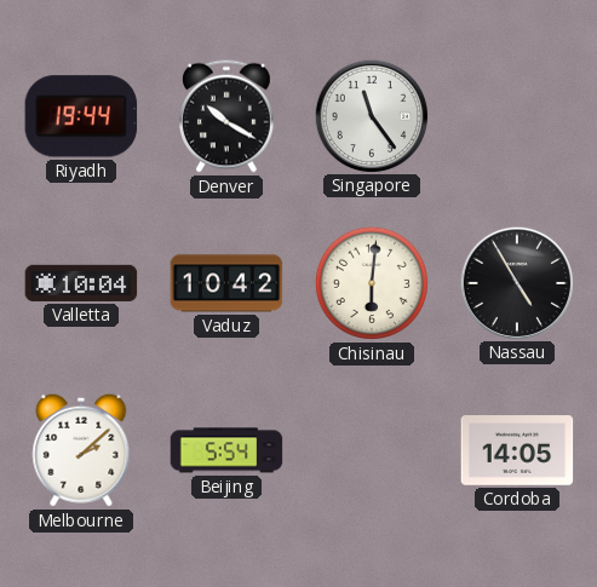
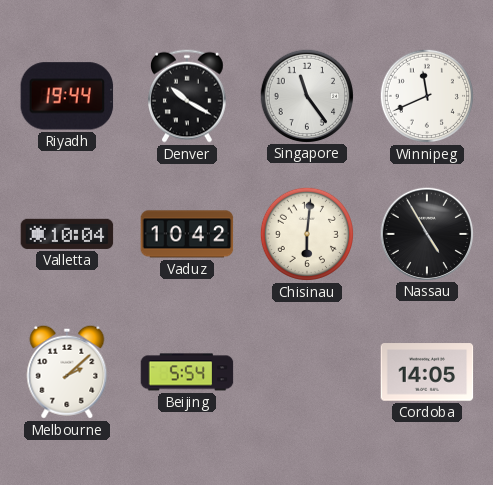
Winnipeg: none -> 11:41 (427, 96)
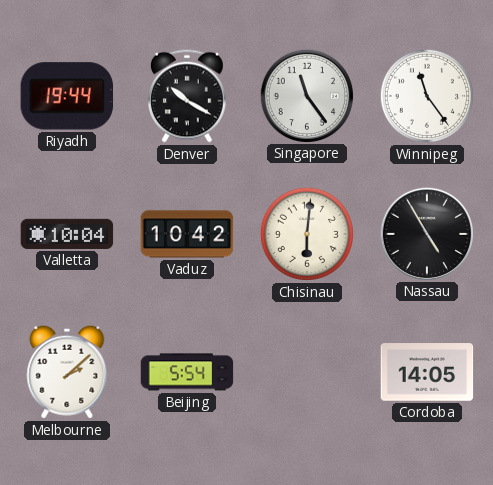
Winnipeg: 11:41 -> 11:24 (427, 96)
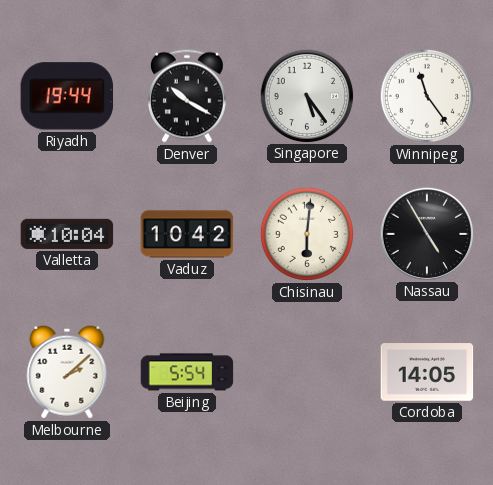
Singapore: 11:24 -> 5:24 (306, 95)
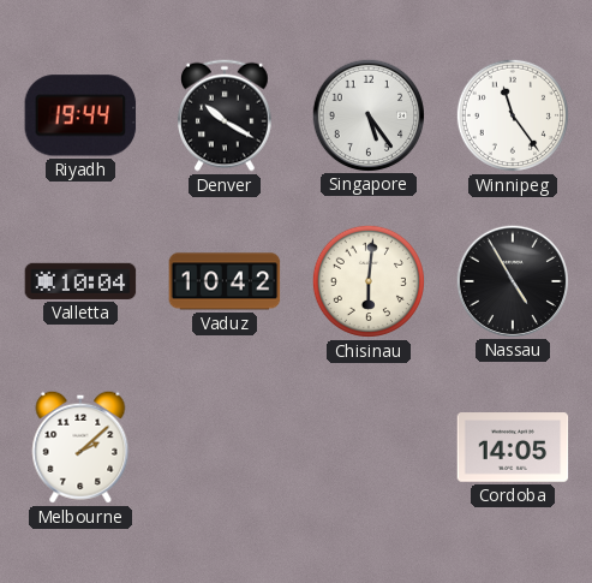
Beijing: 5:54 -> none (187, 372)
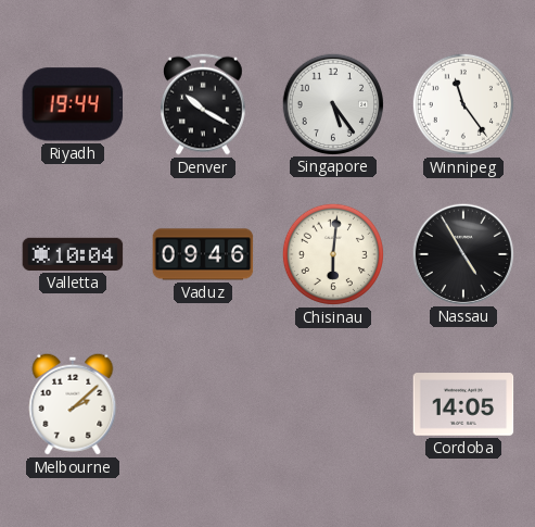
Vaduz: 10:42 -> 09:46 (203, 254)
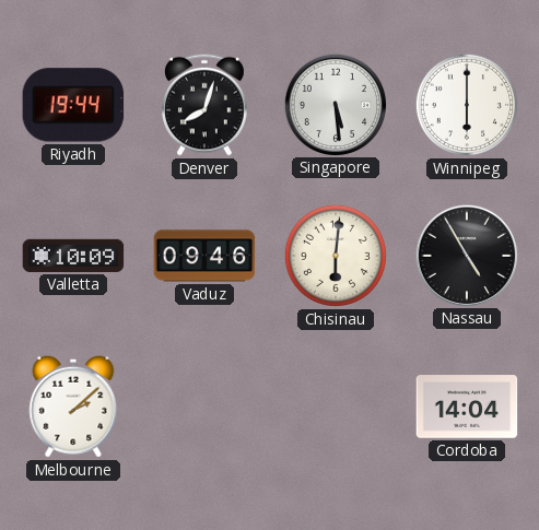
Denver: 10:20 -> 8:03 (206, 105)
Singapore: 5:24 -> 5:29 (335, 104)
Winnipeg: 11:24 -> 6:00 (467, 105)
Valletta: 10:04 -> 10:09 (73, 256)
Cordoba: 14:05 -> 14:04 (467, 407)
